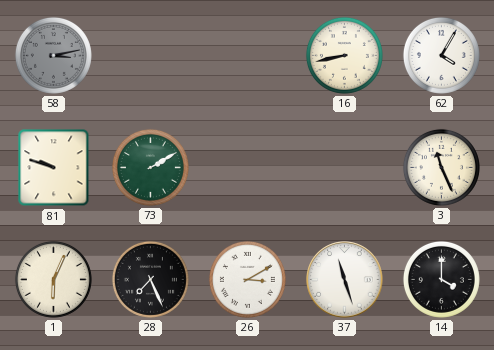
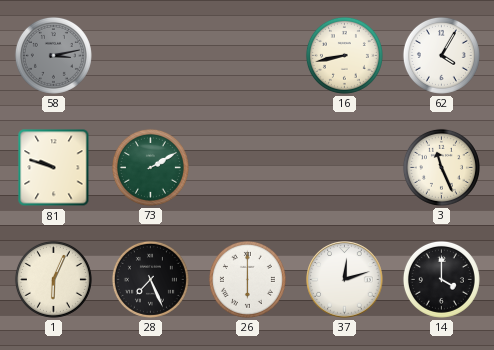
26: 3:10 -> 6:00 (247, 279)
37: 11:27 -> 12:12 (345, 280)
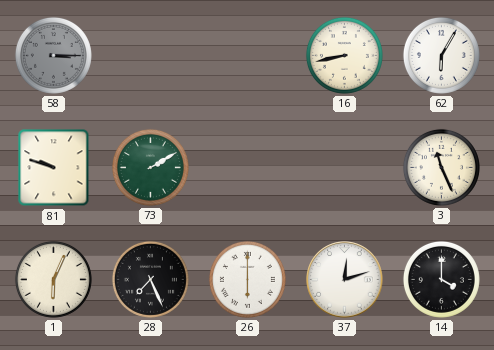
58: 3:13 -> 3:15 (53, 55)
62: 4:05 -> 6:05 (441, 55)
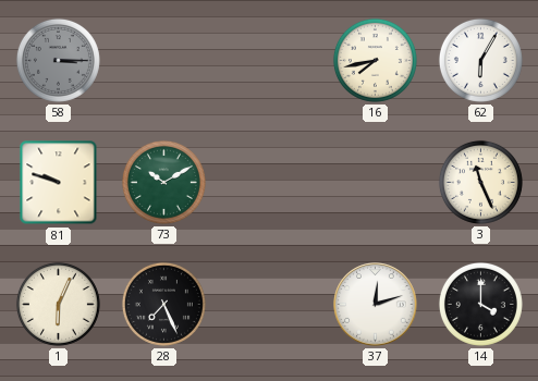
16: 8:43 -> 7:43 (375, 60)
73: 2:10 -> 10:10 (163, 182)
26: 6:00 -> none (247, 279)
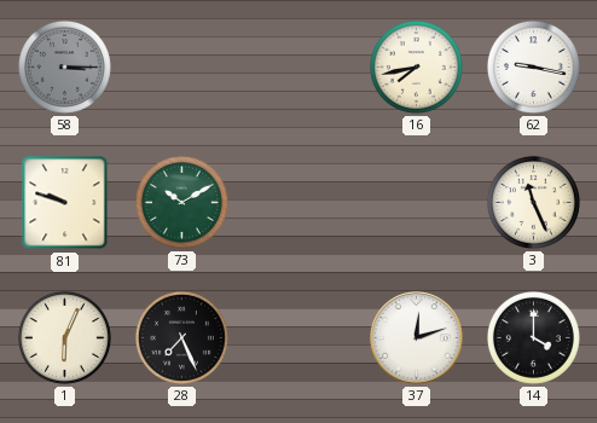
62: 6:05 -> 9:17 (533, 66)
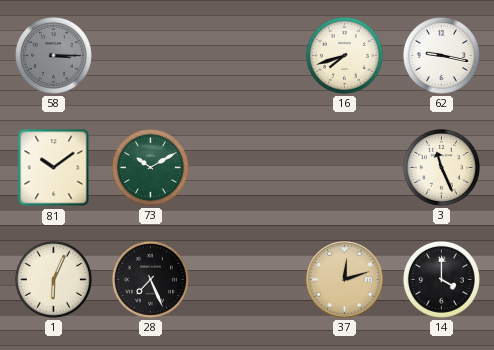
16: 7:43 -> 7:42 (344, 55)
81: 9:48 -> 10:09 (54, 168)
37 dial: white -> champagne (345, 280)
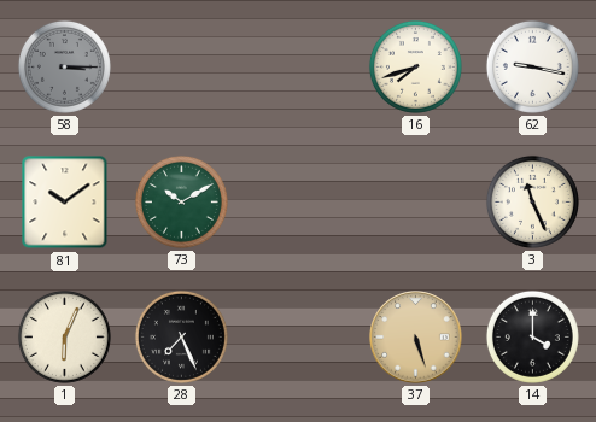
37: 12:12 -> 5:27 (416, 338)
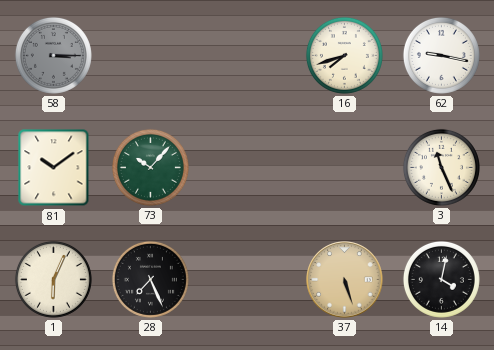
73: 10:10 -> 10:07 (150, 167)
14: 4:00 -> 4:02 (441, 279)
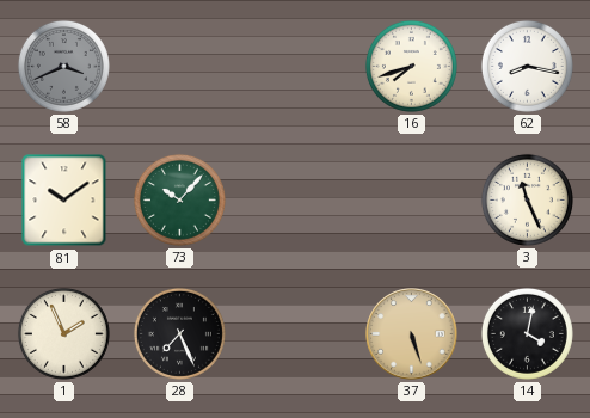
58: 3:15 -> 3:41 (63, 66)
62: 9:17 -> 8:17 (527, 66)
1: 6:04 -> 1:56 (63, 333)
